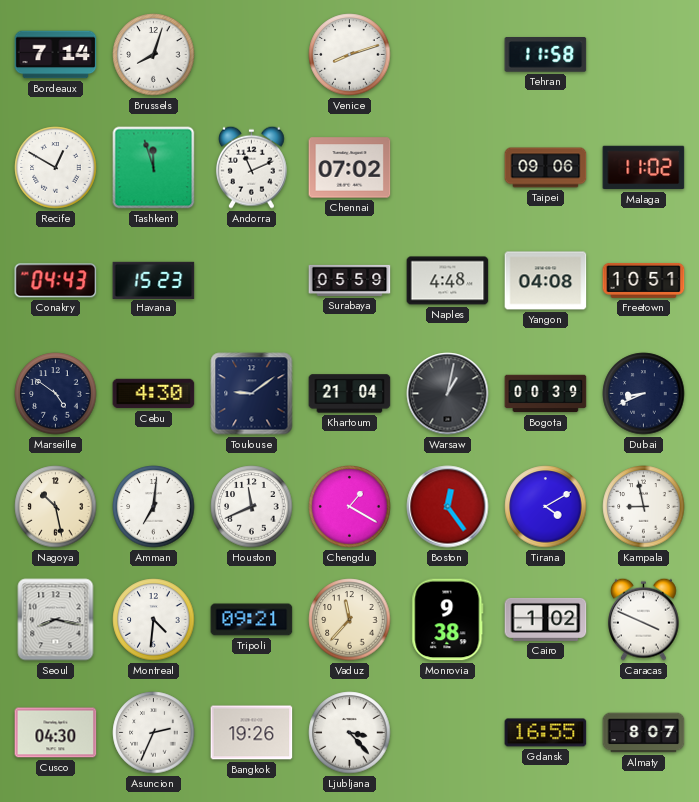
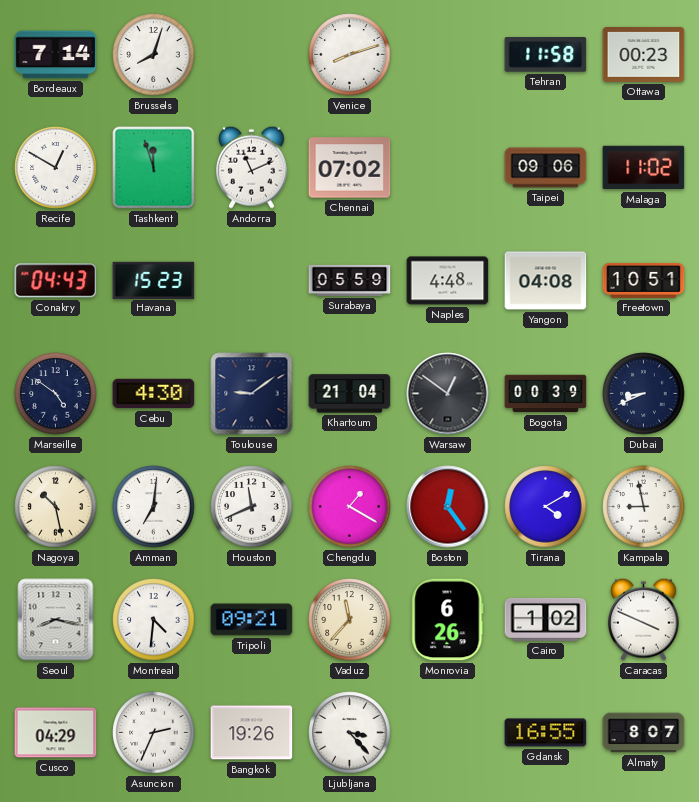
Ottawa: none -> 00:23 (644, 54)
Warsaw: 1:02 -> 12:51 (448, 394)
Monrovia: 9:38 -> 6:26 (448, 620)
Cusco: 04:30 -> 04:29 (56, 733)
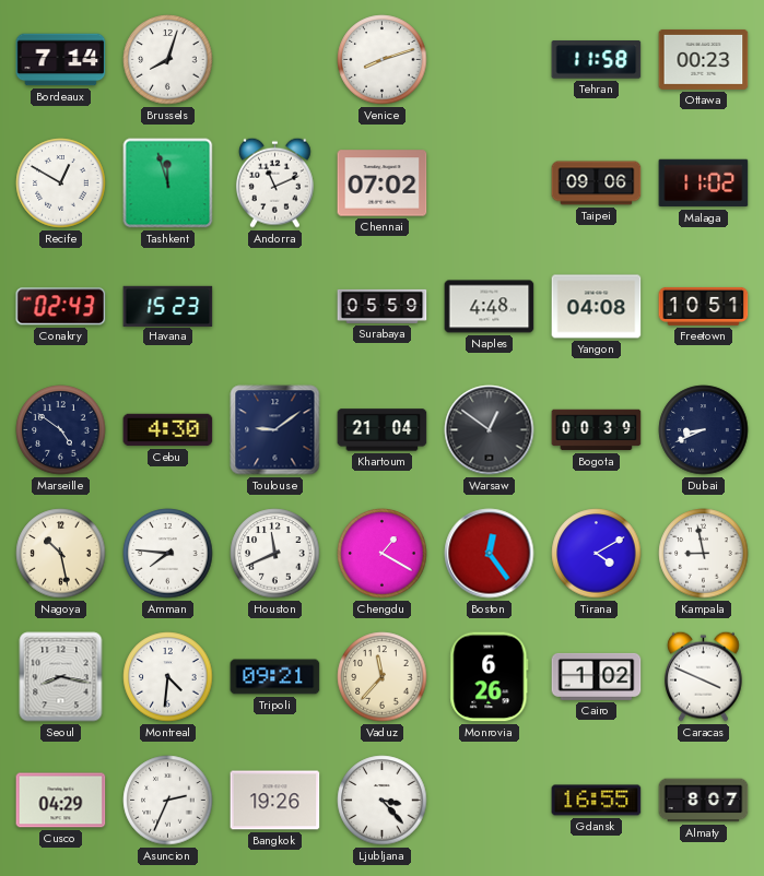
Conakry: 04:43 -> 02:43 (61, 307)
Amman: 7:01 -> 7:46 (168, 554)
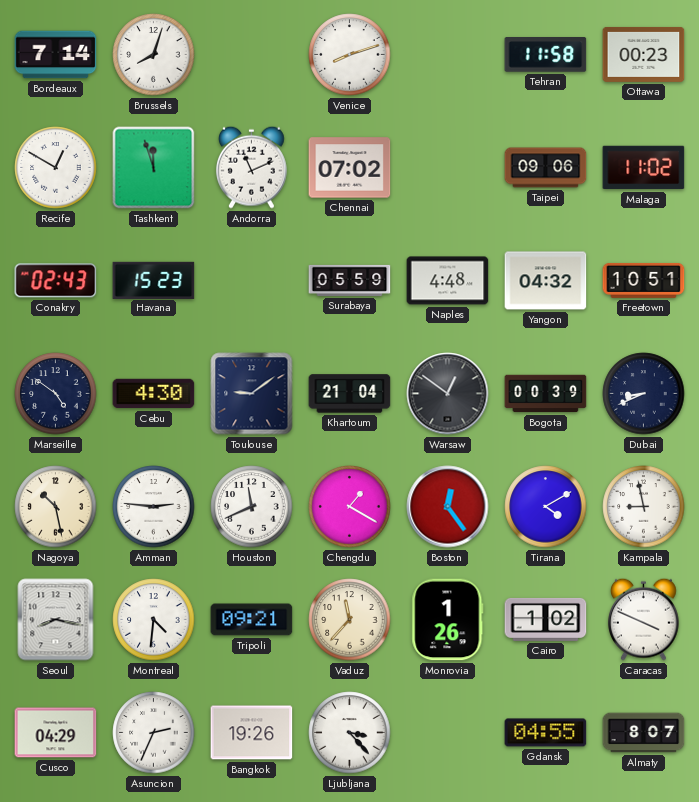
Yangon: 04:08 -> 04:32 (546, 281)
Amman: 7:46 -> 2:46 (154, 507)
Monrovia: 6:26 -> 1:26 (448, 620)
Gdansk: 16:55 -> 04:55 (546, 733)
